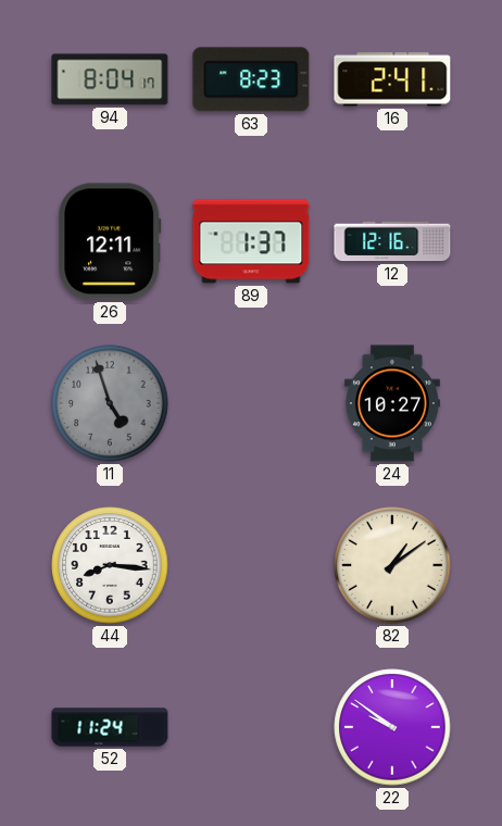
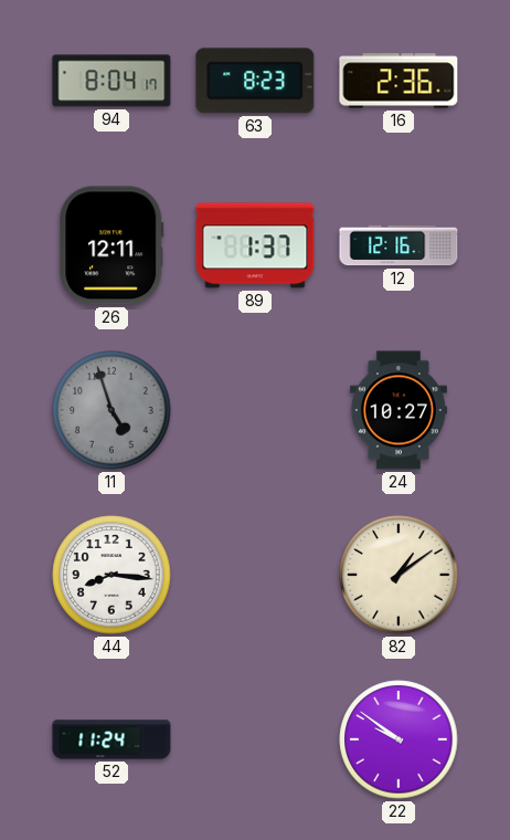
16: 2:41 -> 2:36 (399, 81)
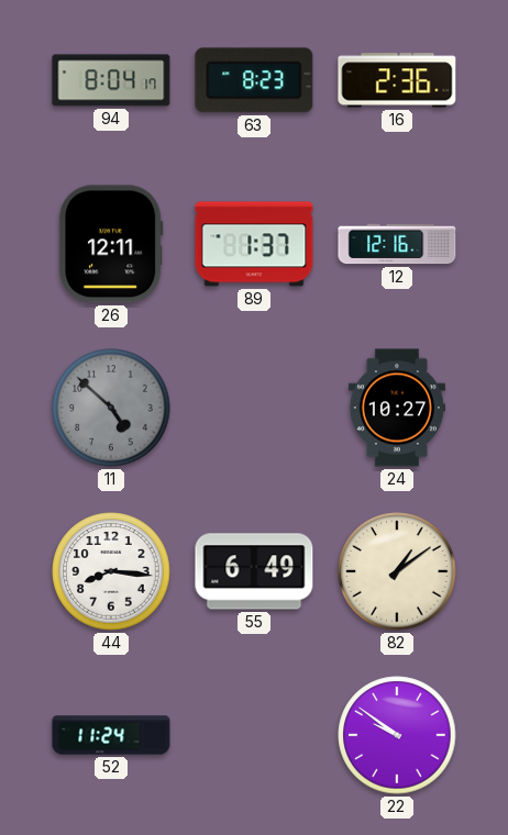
11: 4:57 -> 4:52 (111, 408)
55: none -> 6:49 (254, 571)
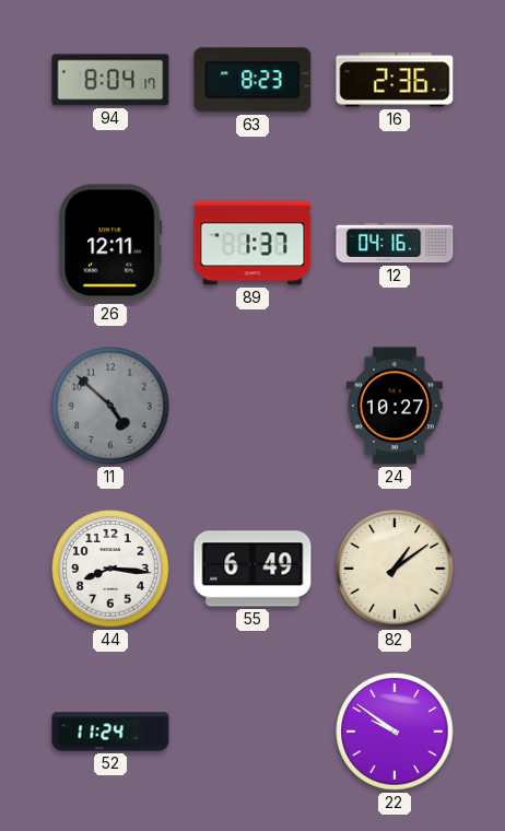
12: 12:16 -> 04:16 (395, 243)
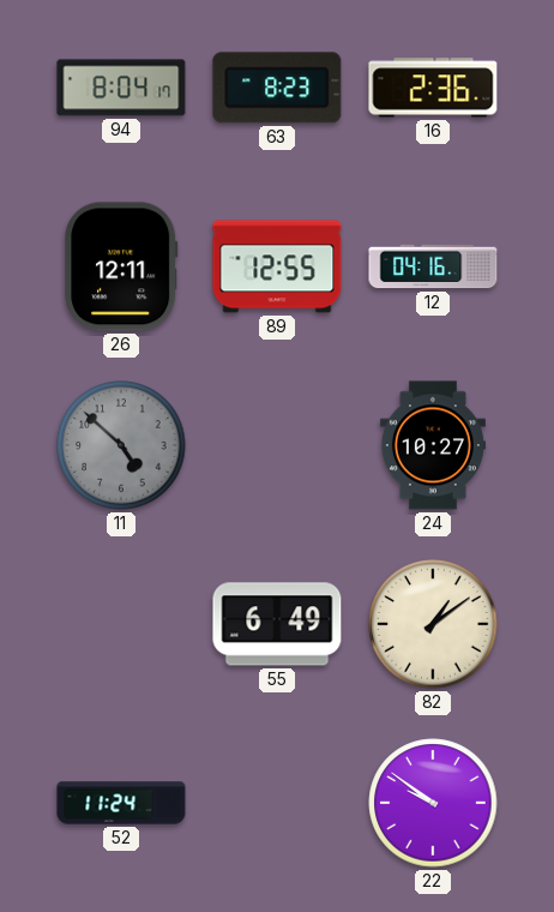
89: 1:37 -> 12:55 (277, 266)
44: 8:16 -> none (110, 569)
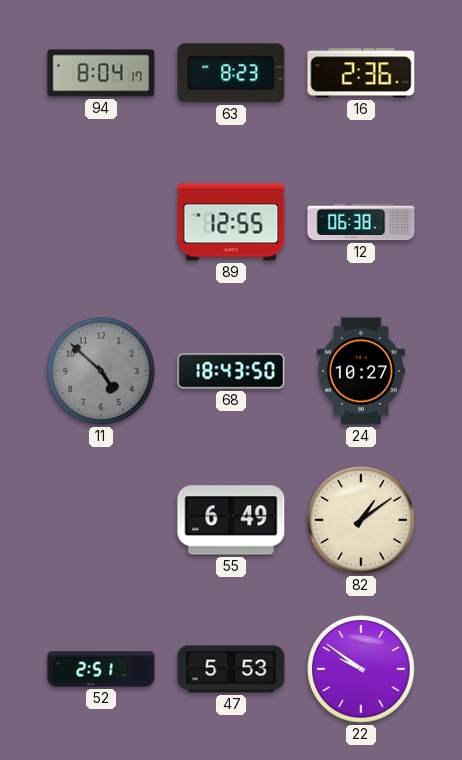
26: 12:11 -> none (121, 266)
12: 04:16 -> 06:38 (361, 222)
68: none -> 18:43 (231, 371)
52: 11:24 -> 2:51 (101, 669)
47: none -> 5:53 (231, 669)
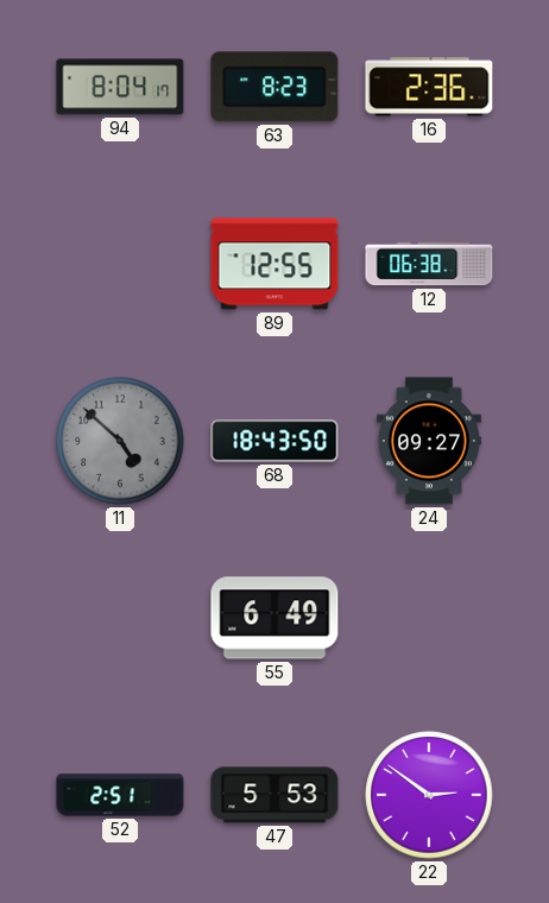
24: 10:27 -> 09:27 (429, 441)
82: 1:09 -> none (361, 520)
22: 9:51 -> 2:51 (429, 795)
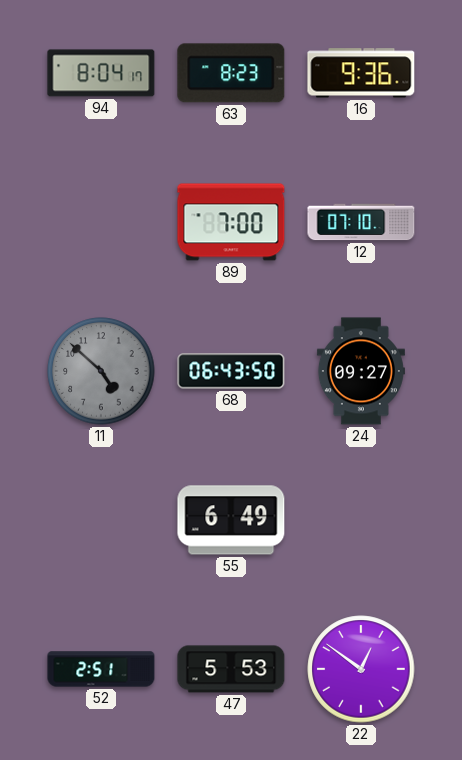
16: 2:36 -> 9:36 (361, 73)
89: 12:55 -> 7:00 (231, 222)
12: 06:38 -> 07:10 (361, 222)
68: 18:43 -> 06:43 (231, 371)
22: 2:51 -> 12:51 (361, 669)
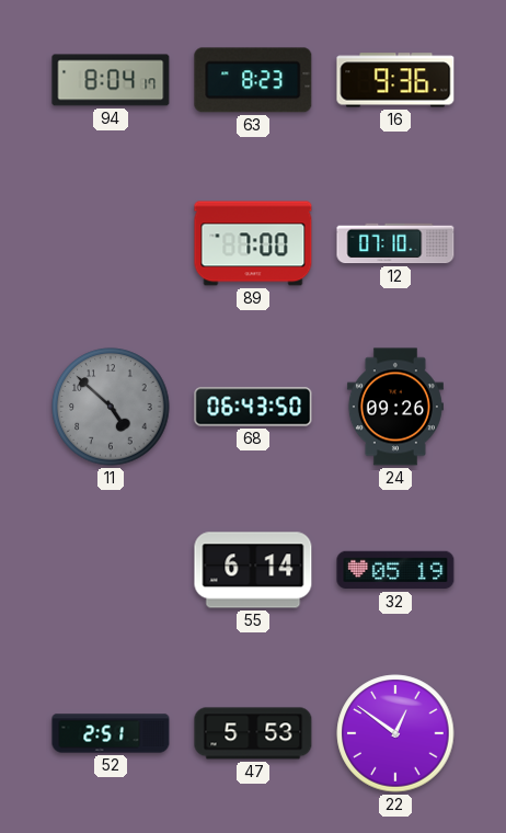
24: 09:27 -> 09:26 (395, 407)
55: 6:49 -> 6:14 (253, 570)
32: none -> 05:19 (395, 570)
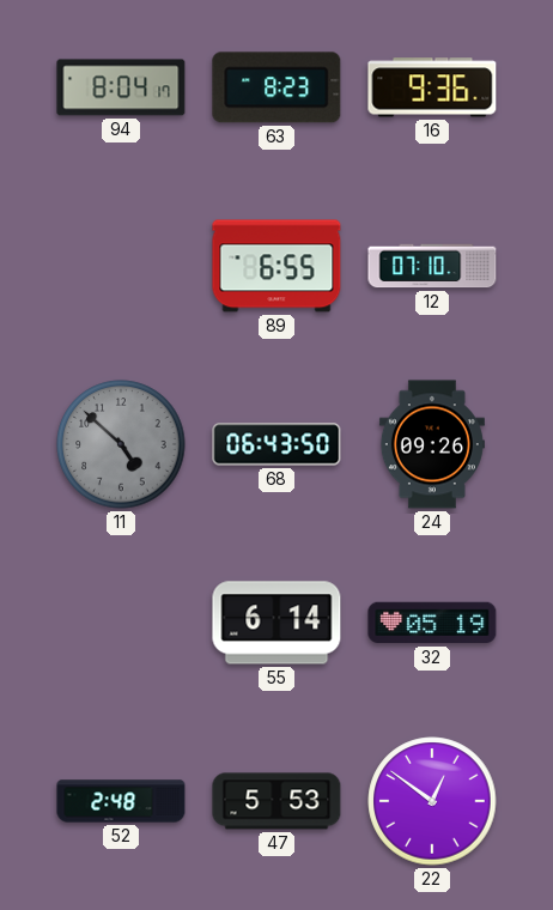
89: 7:00 -> 6:55 (276, 266)
52: 2:51 -> 2:48 (121, 801)
